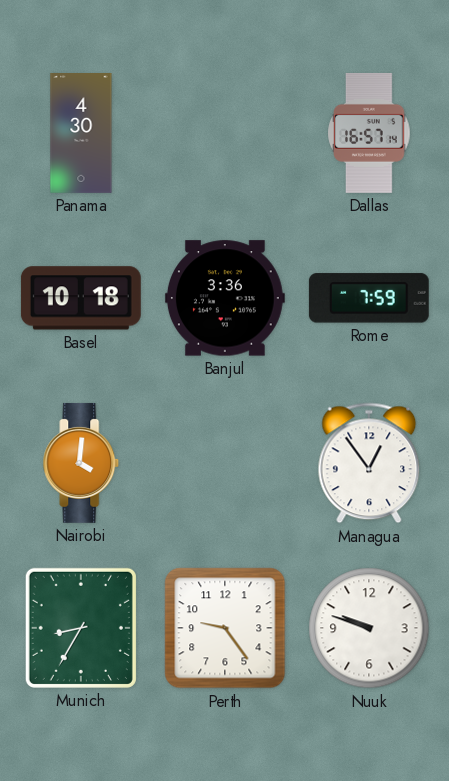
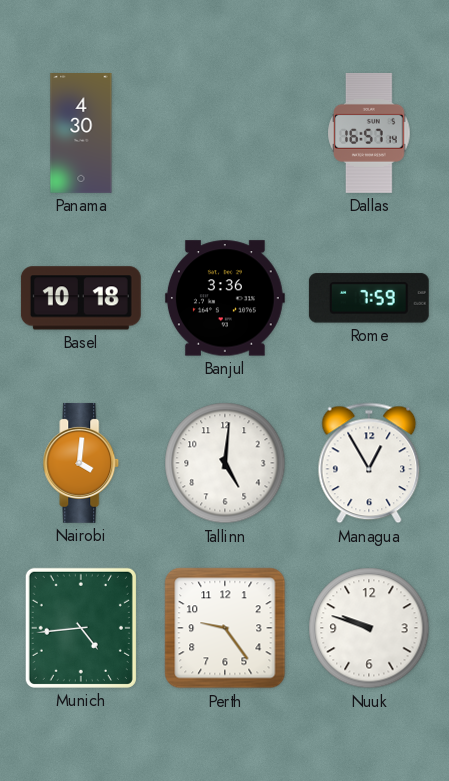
Tallinn: none -> 5:01 (225, 463)
Managua: 12:54 -> 12:55 (369, 463)
Munich: 8:35 -> 4:44 (81, 628)
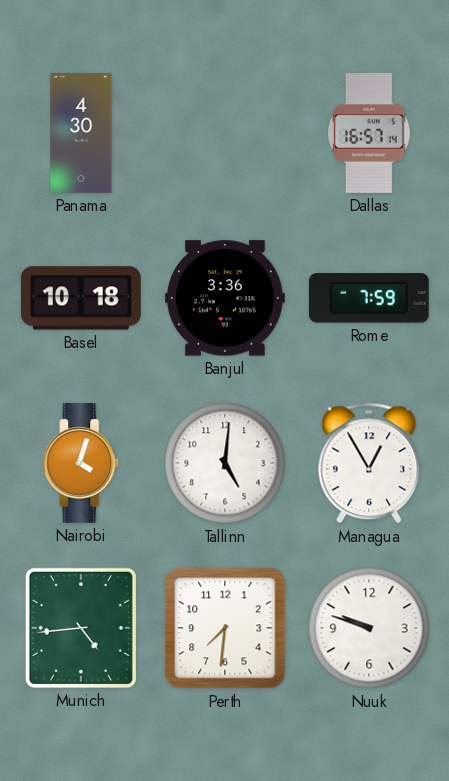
Nairobi: 4:01 -> 4:03 (81, 463)
Perth: 9:24 -> 7:31 (225, 628)
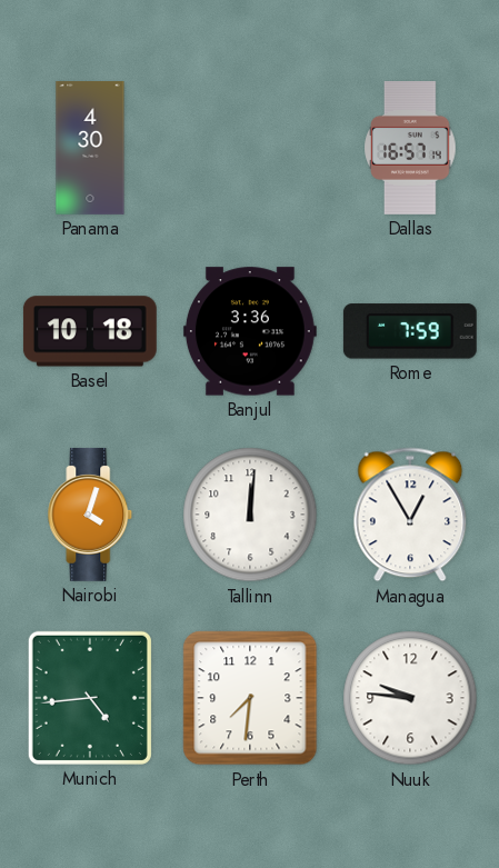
Tallinn: 5:01 -> 12:01 (250, 515)
Nuuk: 9:48 -> 9:46 (410, 698)
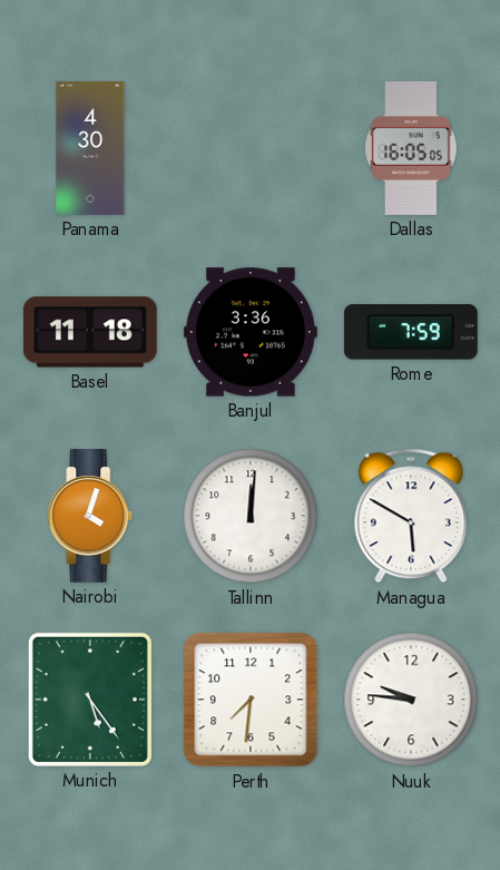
Dallas: 16:57 -> 16:05 (411, 148)
Basel: 10:18 -> 11:18 (90, 332)
Managua: 12:55 -> 5:50 (411, 516)
Munich: 4:44 -> 5:24 (90, 700)
